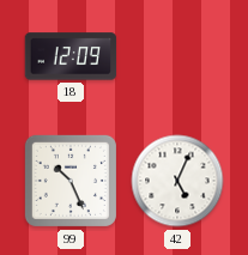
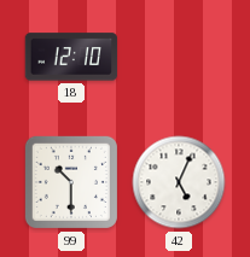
18: 12:09 -> 12:10 (71, 57)
99: 10:26 -> 10:30 (71, 182)
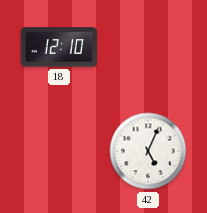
99: 10:30 -> none (71, 182)
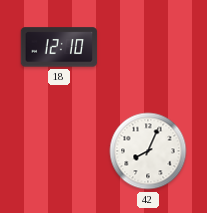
42: 5:04 -> 8:04 (148, 151)
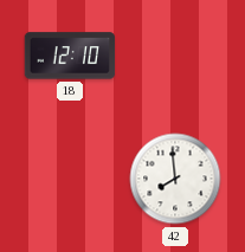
42: 8:04 -> 7:59 (175, 179)
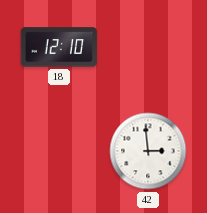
42: 7:59 -> 2:59 (148, 151)
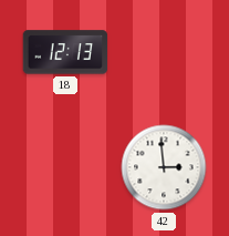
18: 12:10 -> 12:13 (65, 52)
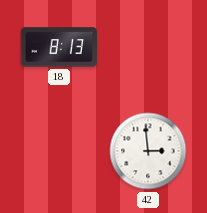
18: 12:13 -> 8:13 (59, 47)
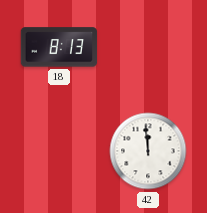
42: 2:59 -> 11:59 (148, 151)
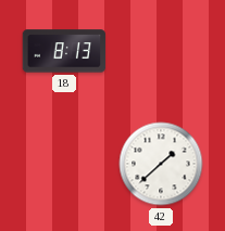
42: 11:59 -> 1:38 (161, 164)
